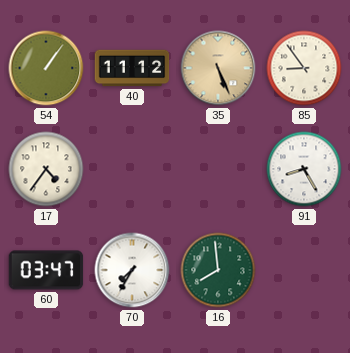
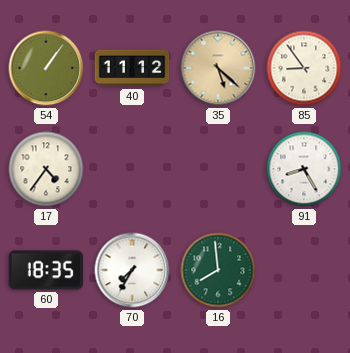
35: 5:26 -> 5:22 (218, 68)
60: 03:47 -> 18:35 (46, 270)
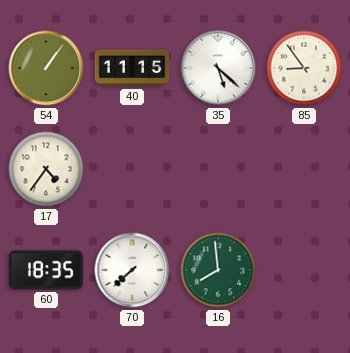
40: 11:12 -> 11:15 (132, 68)
35 dial: champagne -> white (218, 68)
91: 8:25 -> none (304, 169)
70: 7:35 -> 7:38 (132, 270)
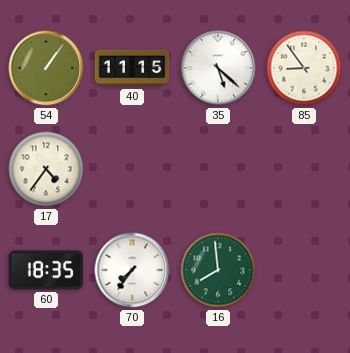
70: 7:38 -> 7:36 (132, 270)
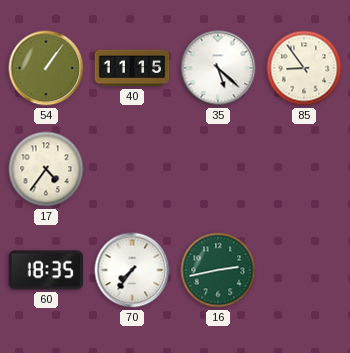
16: 7:59 -> 2:43 (218, 270)
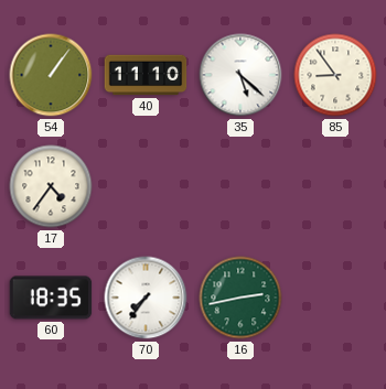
40: 11:15 -> 11:10 (146, 75)
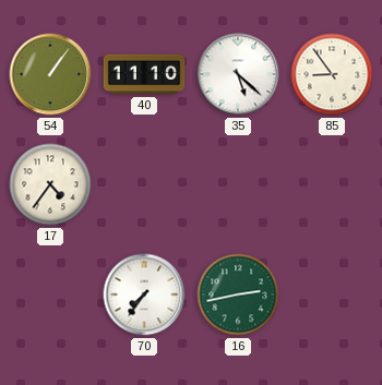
60: 18:35 -> none (51, 298)
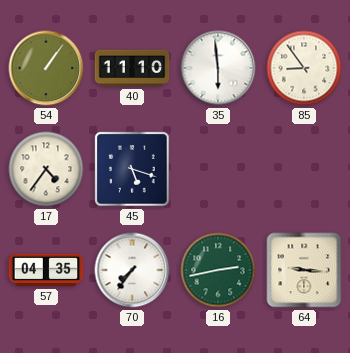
35: 5:22 -> 5:59 (218, 68)
45: none -> 5:18 (132, 169)
57: none -> 04:35 (46, 270)
64: none -> 9:16 (304, 270)
